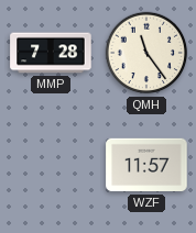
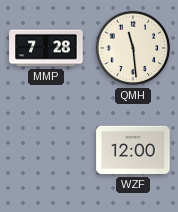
QMH: 11:24 -> 11:29 (133, 48)
WZF: 11:57 -> 12:00 (133, 150)
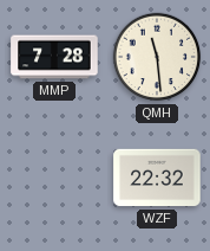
WZF: 12:00 -> 22:32 (157, 178)
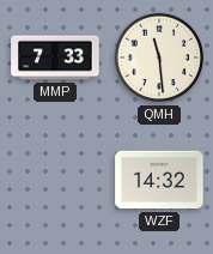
MMP: 7:28 -> 7:33 (55, 58)
WZF: 22:32 -> 14:32 (159, 180)
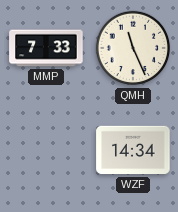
QMH: 11:29 -> 11:26 (133, 48)
WZF: 14:32 -> 14:34 (133, 150)
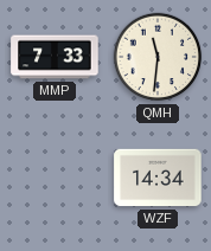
QMH: 11:26 -> 11:31 (158, 57)
